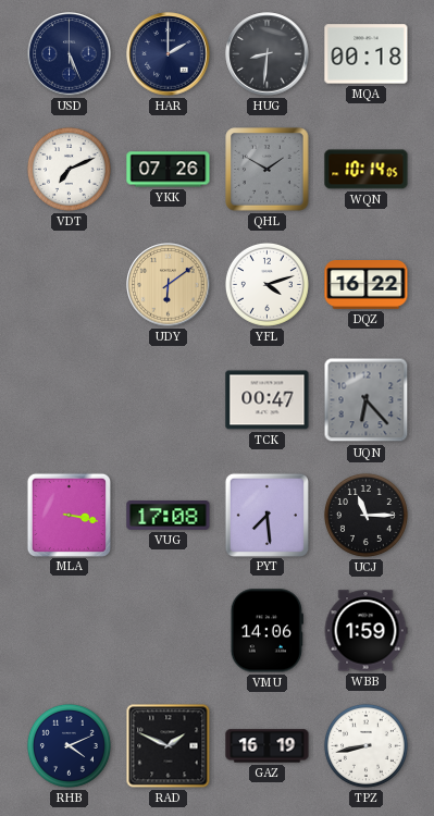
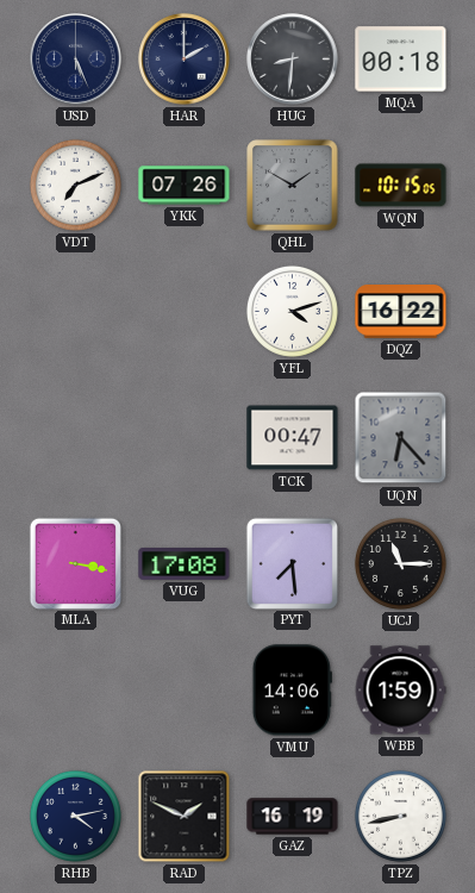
WQN: 10:14 -> 10:15 (401, 186)
UDY: 6:09 -> none (169, 285)
RHB: 4:11 -> 4:13 (75, 816)
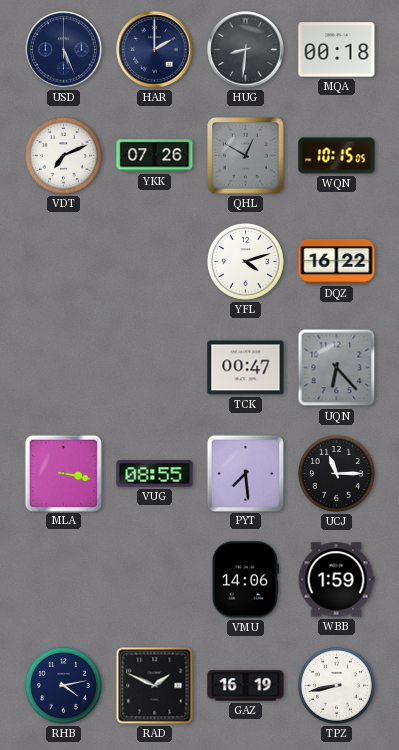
QHL: 1:50 -> 12:50 (246, 156)
VUG: 17:08 -> 08:55 (155, 474)
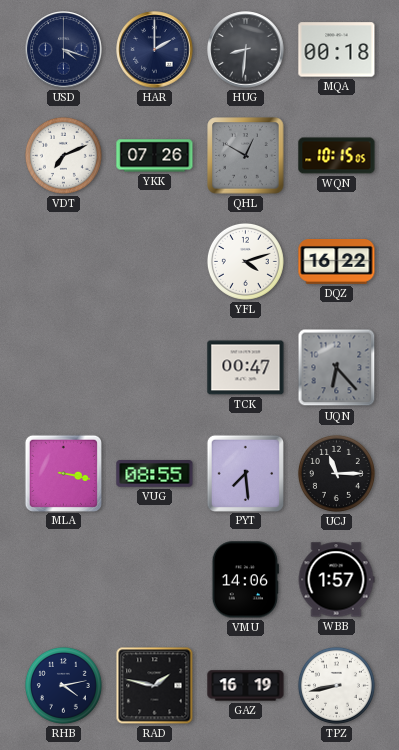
USD: 5:26 -> 4:18 (64, 50)
WBB: 1:59 -> 1:57 (336, 580)
RAD: 1:49 -> 1:47 (155, 686)
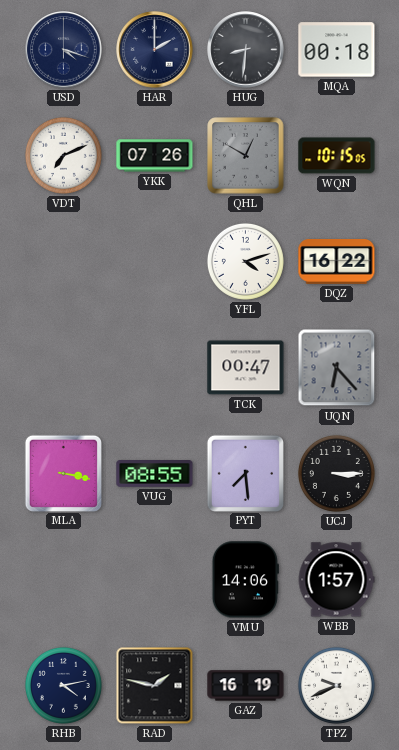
UCJ: 11:15 -> 3:15 (336, 473)
TPZ: 8:43 -> 9:41 (336, 685)
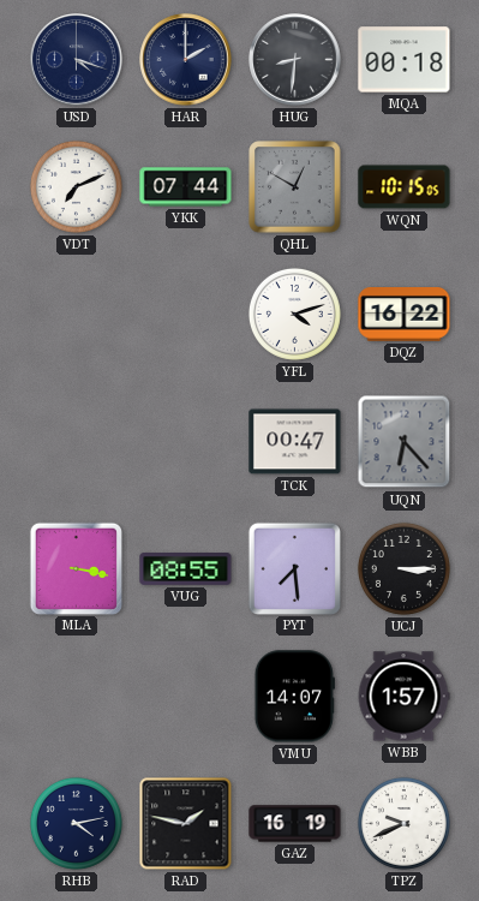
YKK: 07:26 -> 07:44 (186, 187)
VMU: 14:06 -> 14:07 (294, 697)
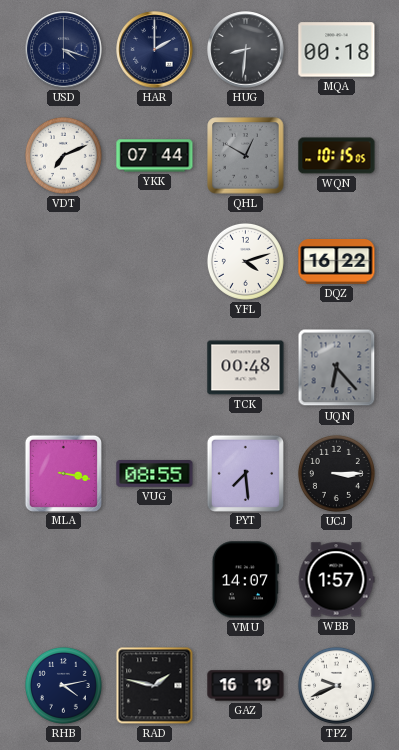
TCK: 00:47 -> 00:48 (246, 368)
